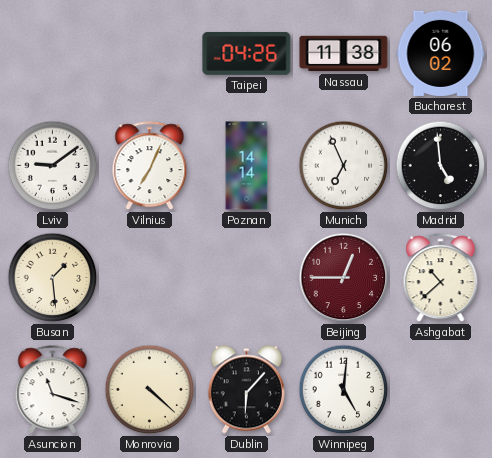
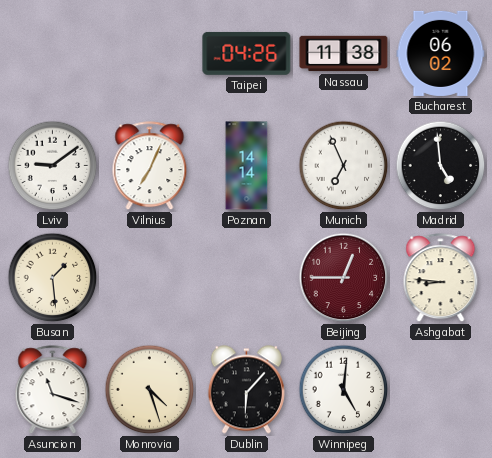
Ashgabat: 10:38 -> 8:46 (441, 278)
Monrovia: 4:22 -> 4:27 (150, 390)
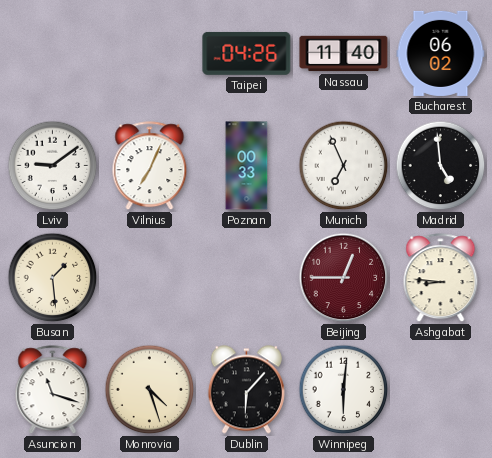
Nassau: 11:38 -> 11:40 (344, 54)
Poznan: 14:14 -> 00:33 (247, 166)
Winnipeg: 5:01 -> 6:01 (344, 390)
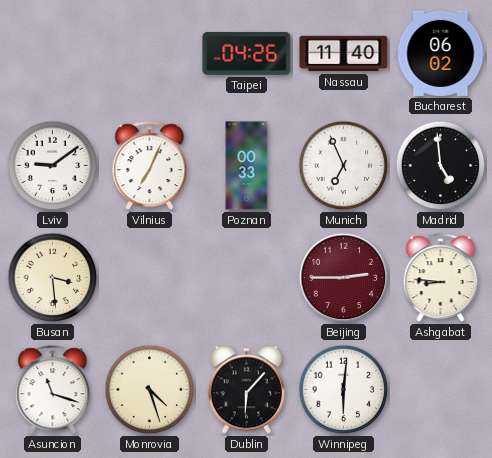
Busan: 1:29 -> 3:29 (53, 278)
Beijing: 12:45 -> 2:45 (344, 278)
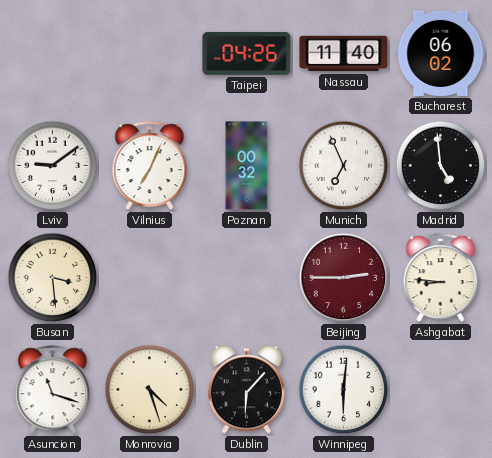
Poznan: 00:33 -> 00:32 (247, 166)
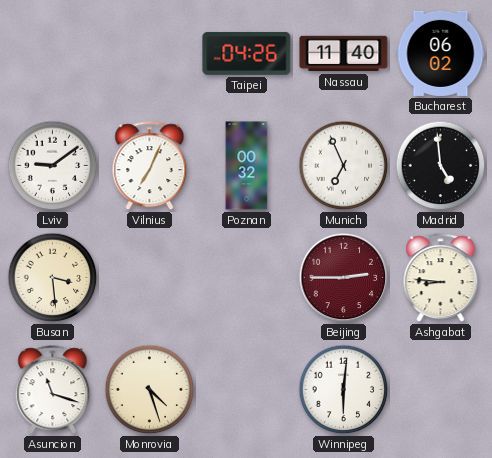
Dublin: 6:07 -> none (246, 390)
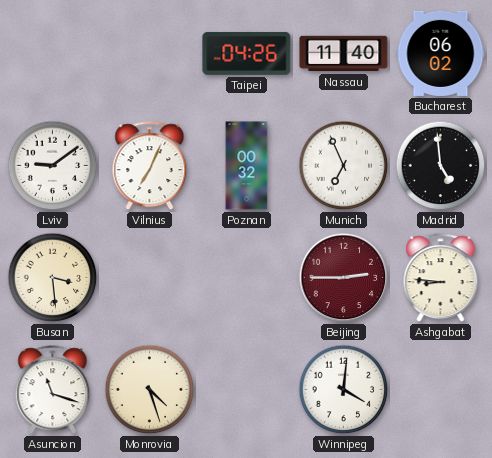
Winnipeg: 6:01 -> 4:01 (344, 390)
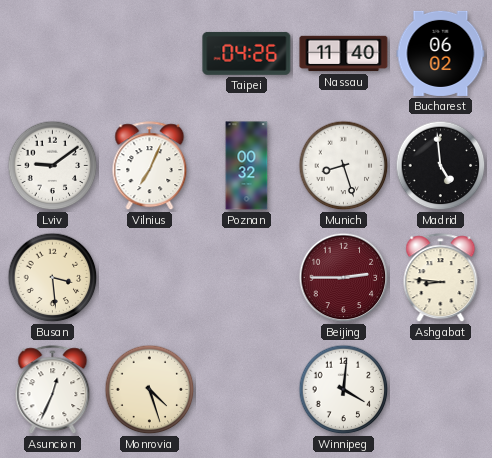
Munich: 6:56 -> 8:27 (344, 166)
Asuncion: 11:18 -> 12:34 (53, 390)
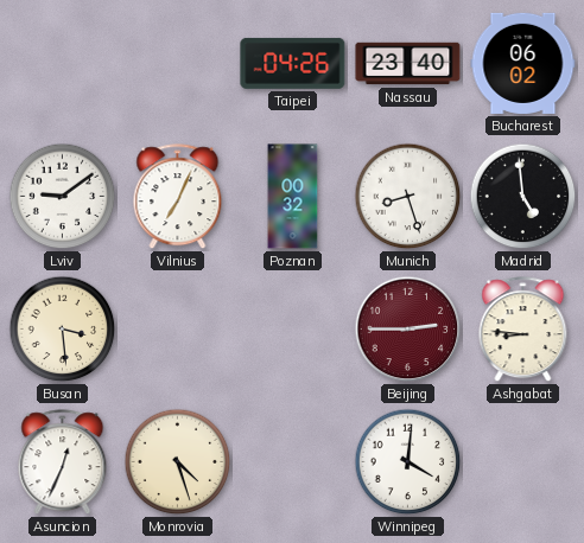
Nassau: 11:40 -> 23:40 (408, 64)
